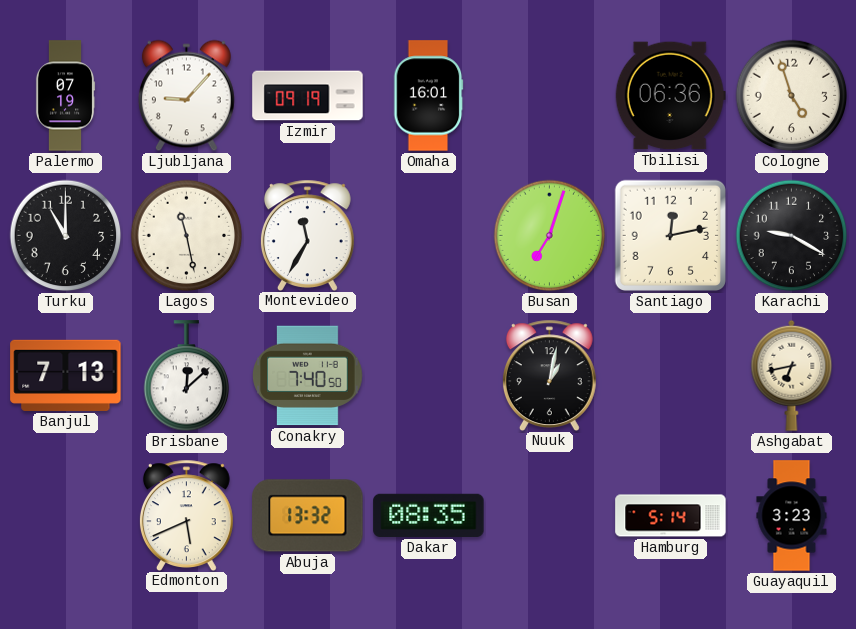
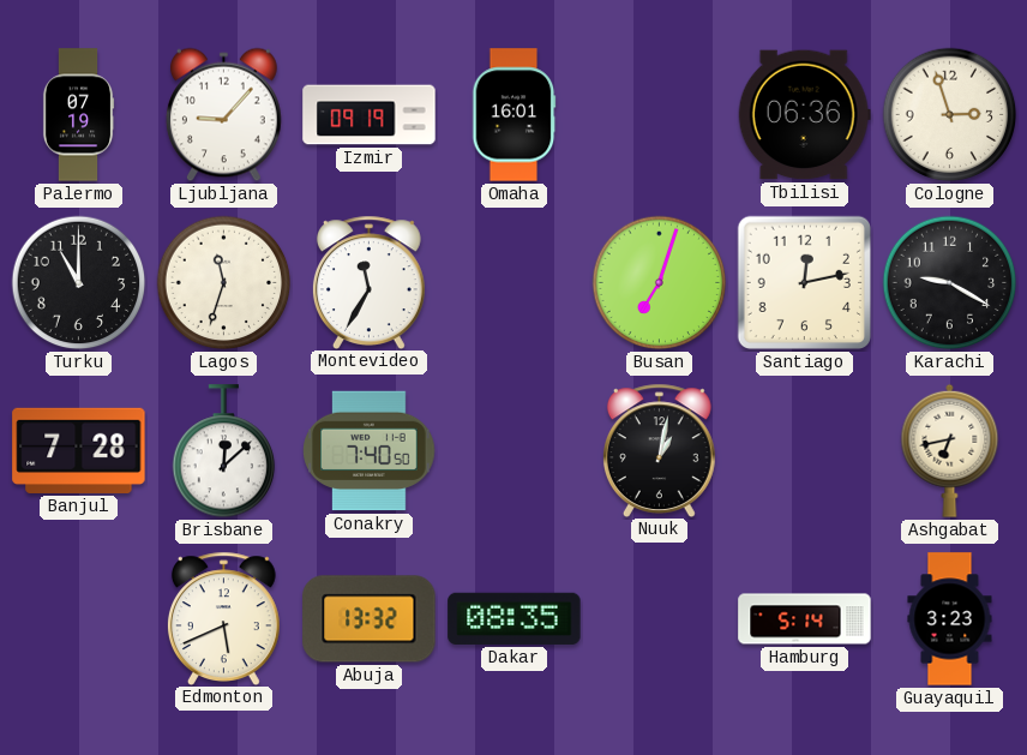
Cologne: 4:57 -> 2:57 (950, 115)
Lagos: 11:28 -> 11:33 (224, 283)
Banjul: 7:13 -> 7:28 (79, 450)
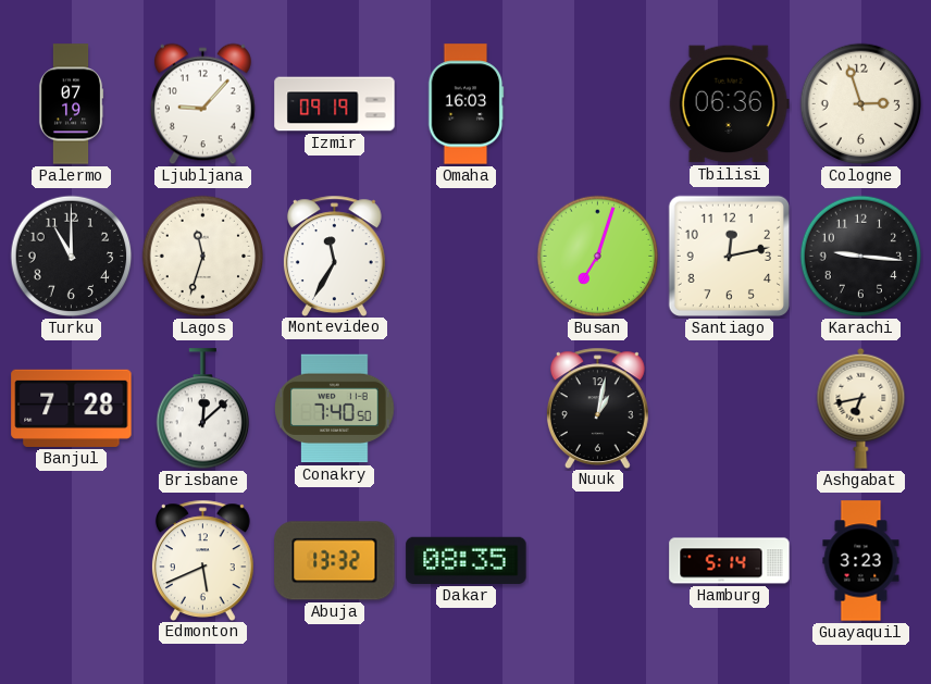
Omaha: 16:01 -> 16:03 (465, 104)
Karachi: 9:20 -> 9:16 (861, 257)
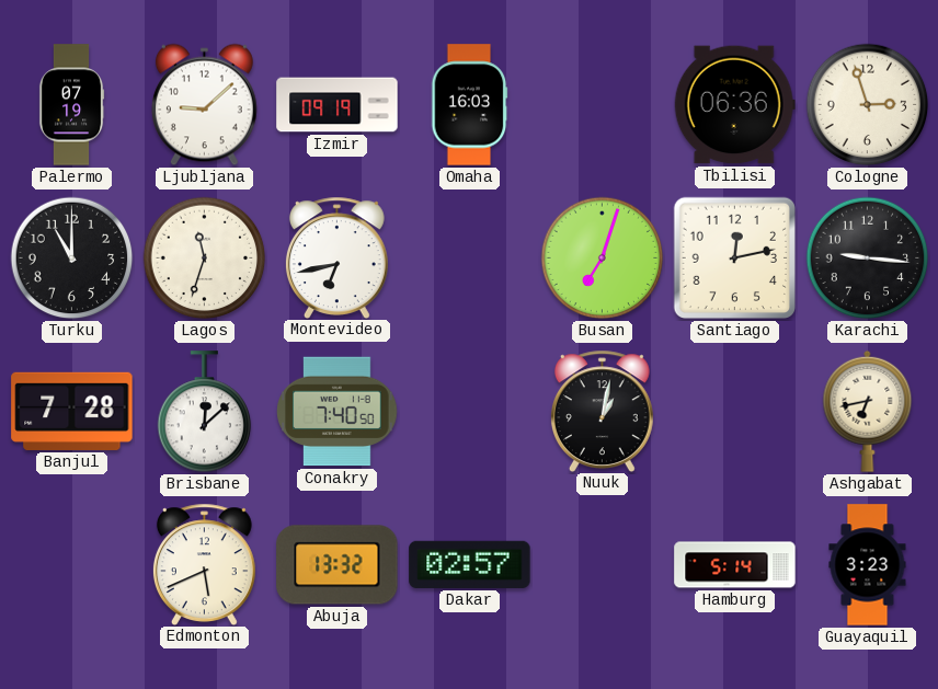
Ljubljana: 9:07 -> 9:08 (204, 105)
Montevideo: 11:35 -> 6:43 (336, 257)
Dakar: 08:35 -> 02:57 (470, 564)
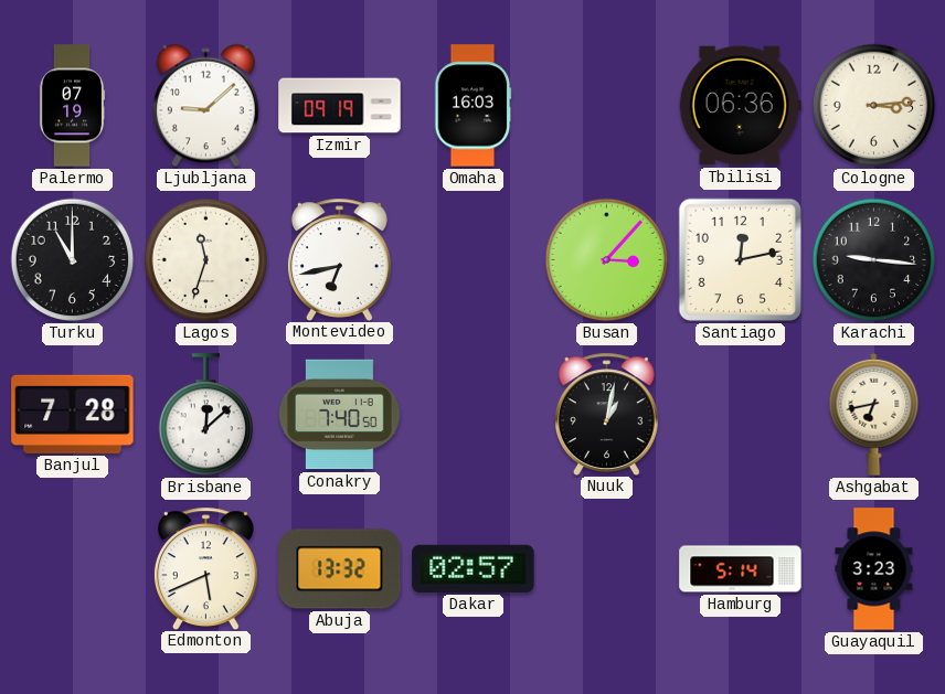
Cologne: 2:57 -> 3:14 (874, 106)
Busan: 7:03 -> 3:07 (607, 260)
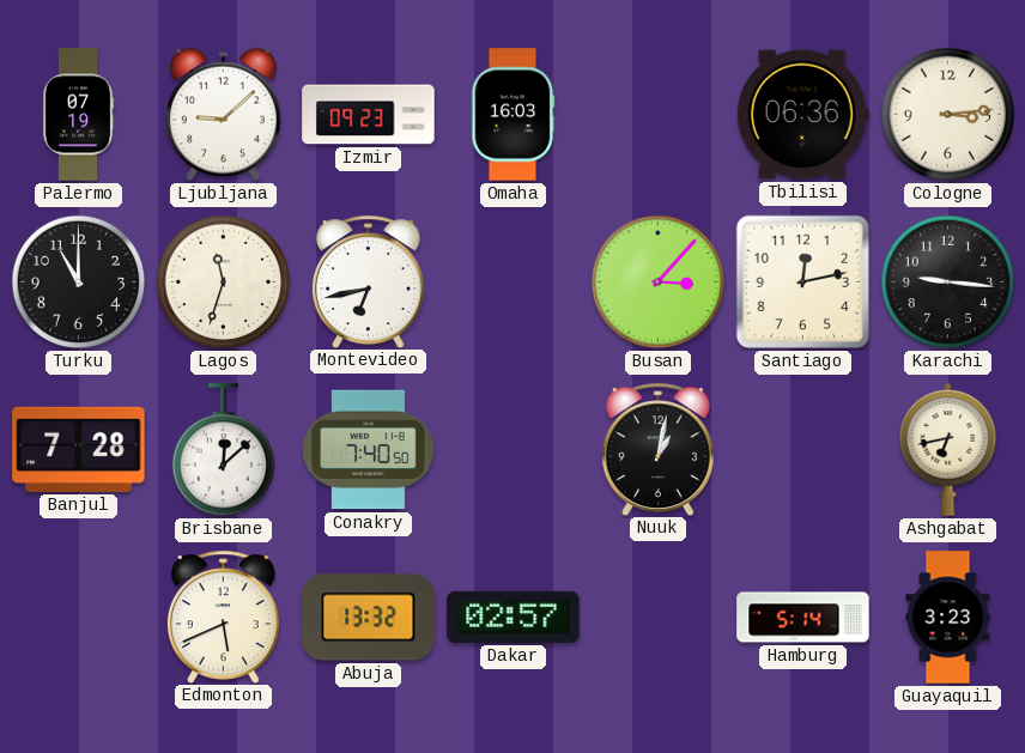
Izmir: 09:19 -> 09:23 (369, 115)
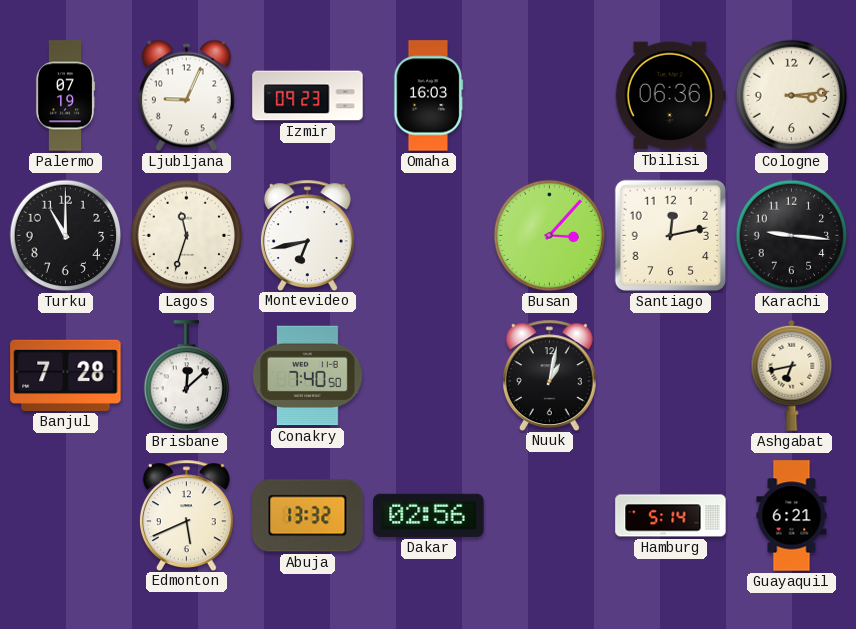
Ljubljana: 9:08 -> 9:04 (186, 96)
Dakar: 02:57 -> 02:56 (429, 515)
Guayaquil: 3:23 -> 6:21 (792, 516)
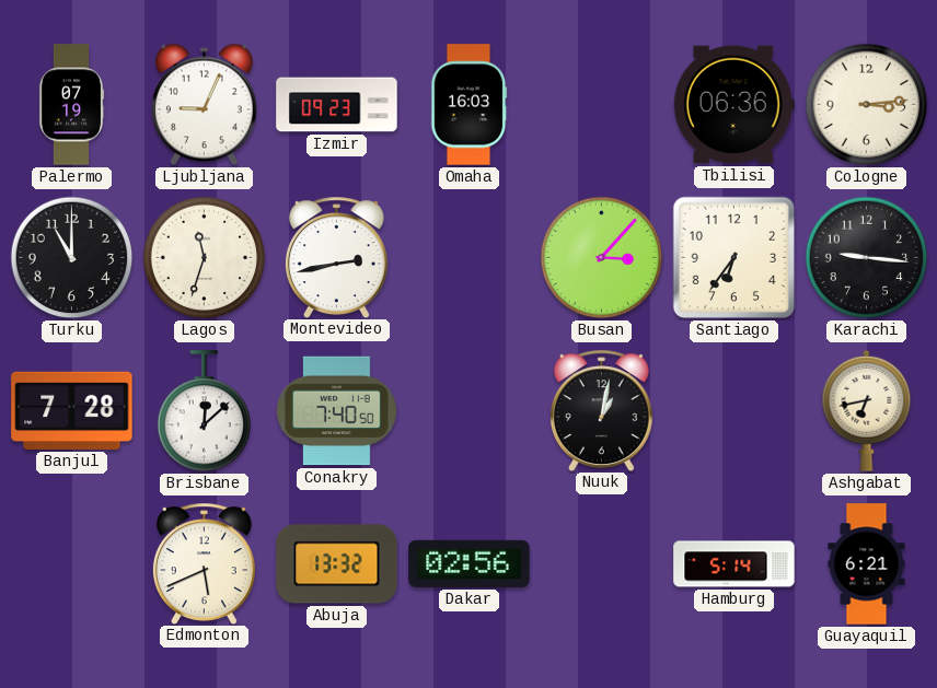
Montevideo: 6:43 -> 2:43 (336, 257)
Santiago: 12:13 -> 6:36 (733, 257)
